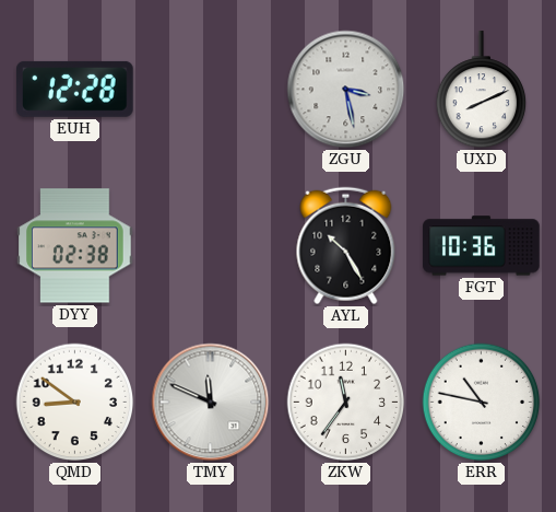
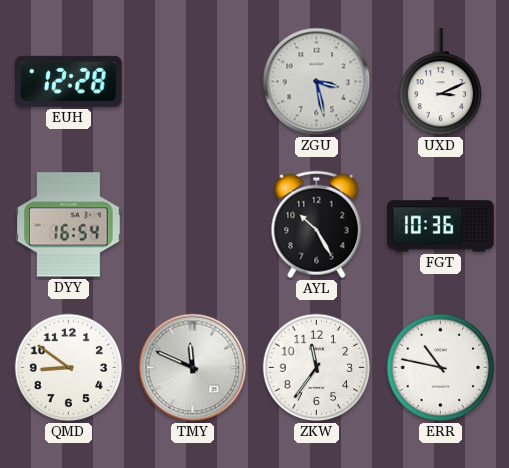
UXD: 8:11 -> 3:11 (441, 82)
DYY: 02:38 -> 16:54 (69, 225)
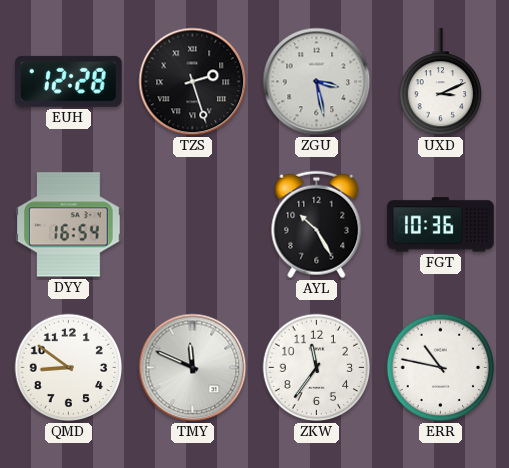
TZS: none -> 2:27 (193, 82)
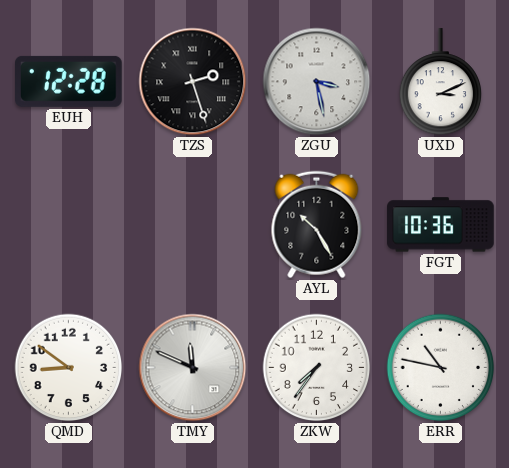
DYY: 16:54 -> none (69, 225)
ZKW: 11:36 -> 7:36 (317, 368)
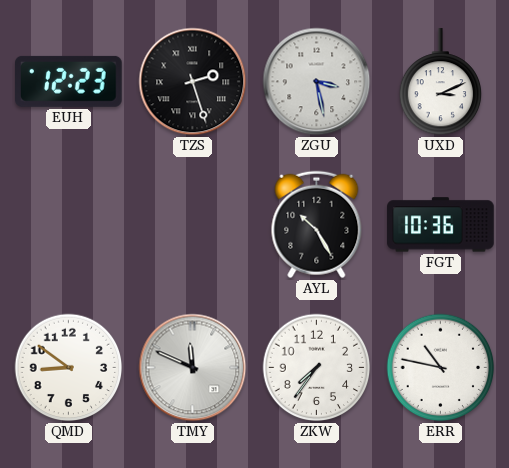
EUH: 12:28 -> 12:23 (69, 81)
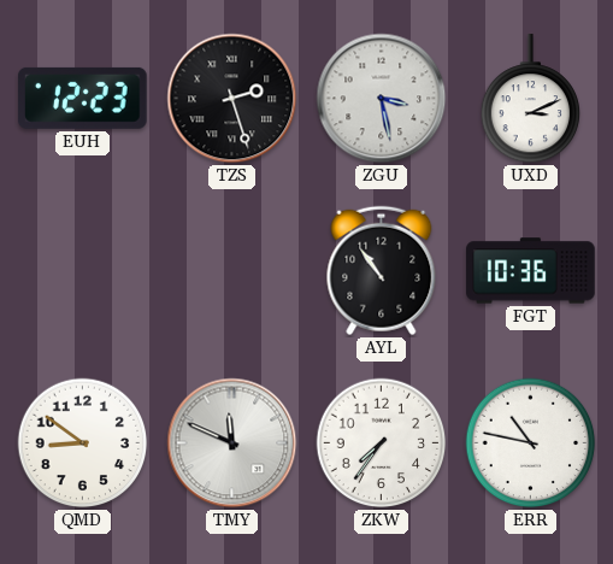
AYL: 10:25 -> 10:54 (382, 271)
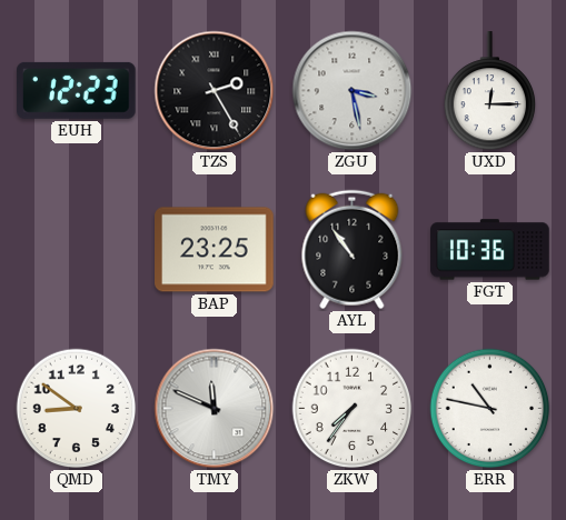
TZS: 2:27 -> 2:25 (215, 91)
UXD: 3:11 -> 12:15 (490, 91)
BAP: none -> 23:25 (215, 250)
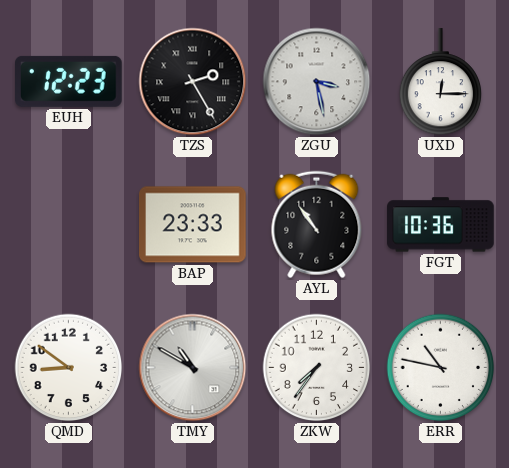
BAP: 23:25 -> 23:33 (193, 225)
TMY: 11:49 -> 10:50 (193, 368)
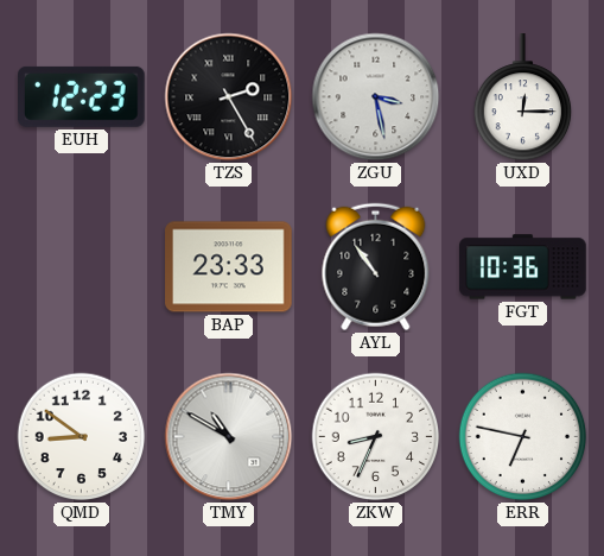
ZKW: 7:36 -> 8:34 (376, 437)
ERR: 10:47 -> 6:47 (523, 437)
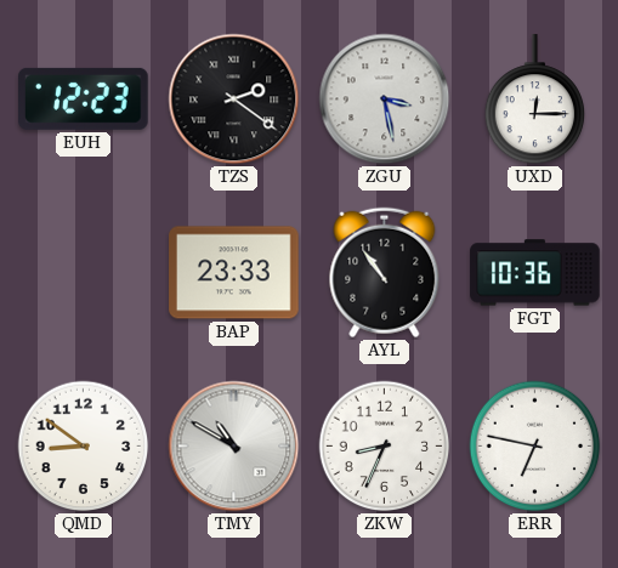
TZS: 2:25 -> 2:21 (234, 100)
